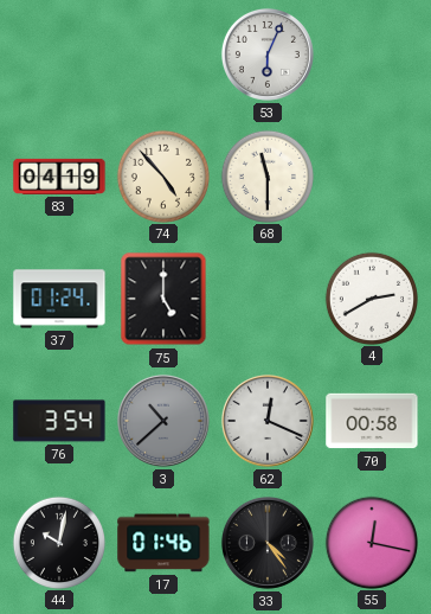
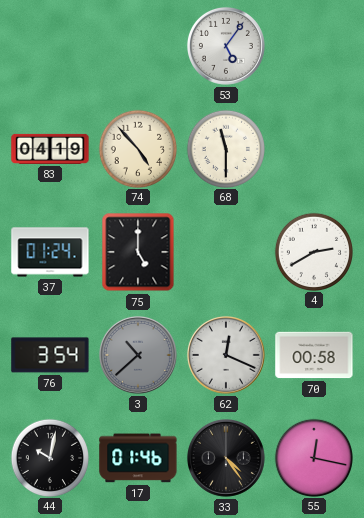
53: 6:04 -> 5:06 (226, 46)
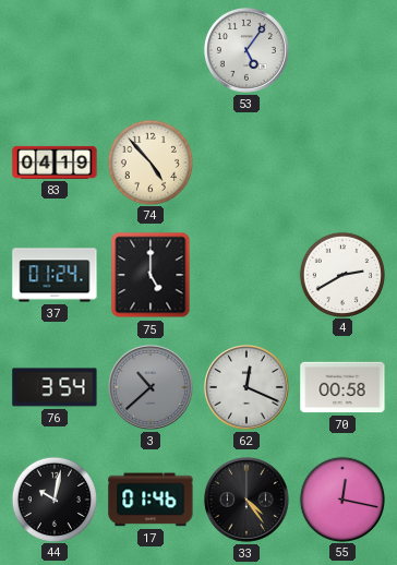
68: 11:30 -> none (225, 148)
